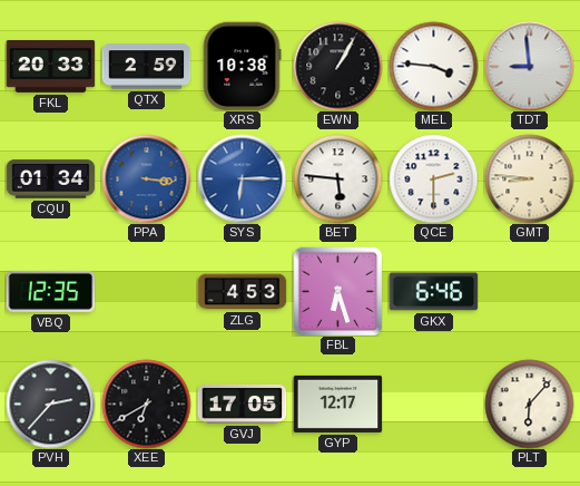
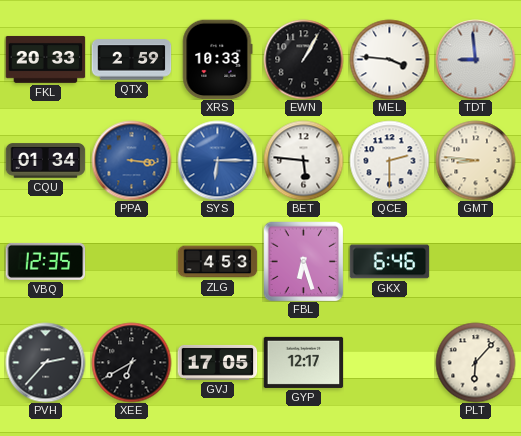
XRS: 10:38 -> 10:33 (217, 59)
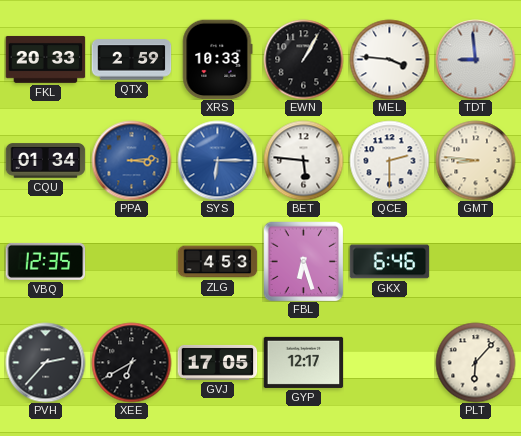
PPA: 3:16 -> 3:14 (131, 160)
